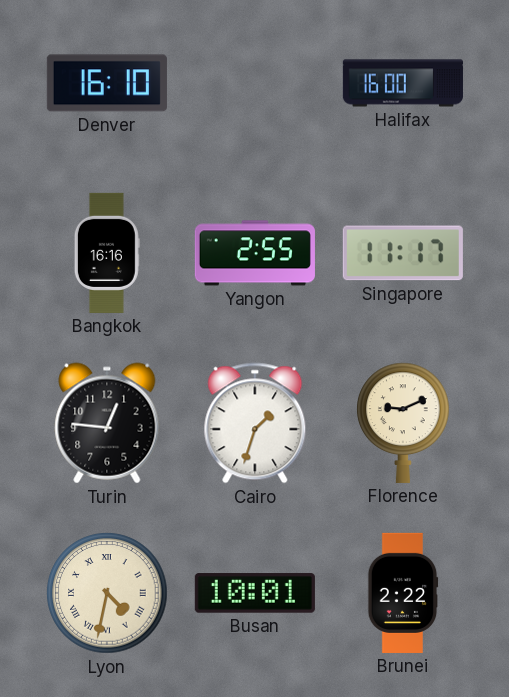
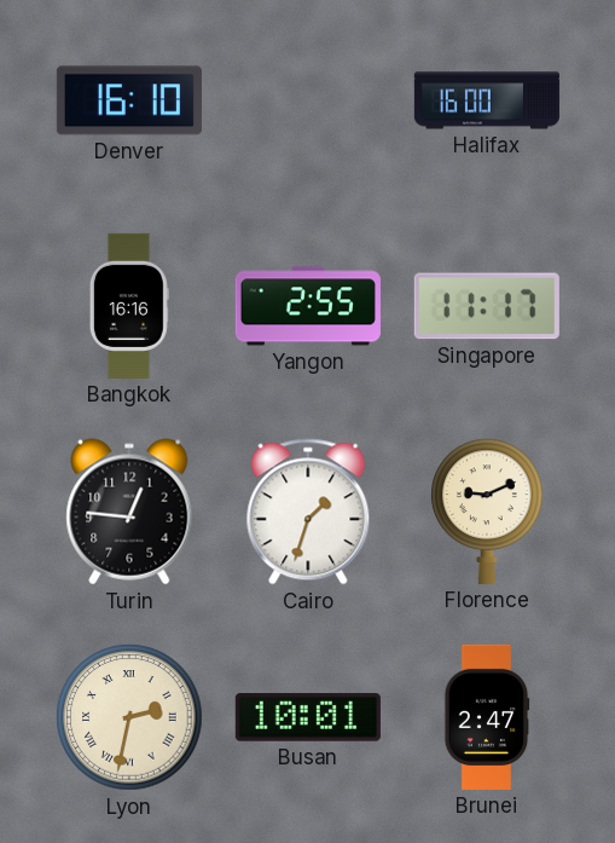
Lyon: 4:32 -> 2:32 (129, 717)
Brunei: 2:22 -> 2:47 (487, 717)
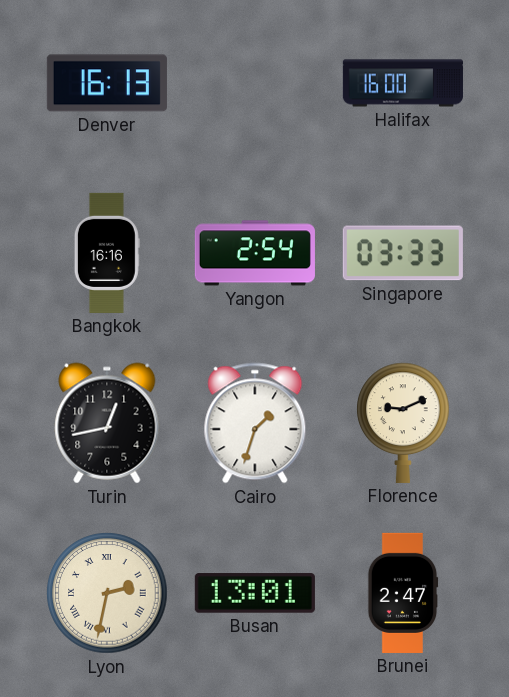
Denver: 16:10 -> 16:13 (107, 83)
Yangon: 2:55 -> 2:54 (255, 253)
Singapore: 11:17 -> 03:33 (403, 253)
Turin: 12:46 -> 12:43 (107, 423)
Busan: 10:01 -> 13:01 (255, 593)
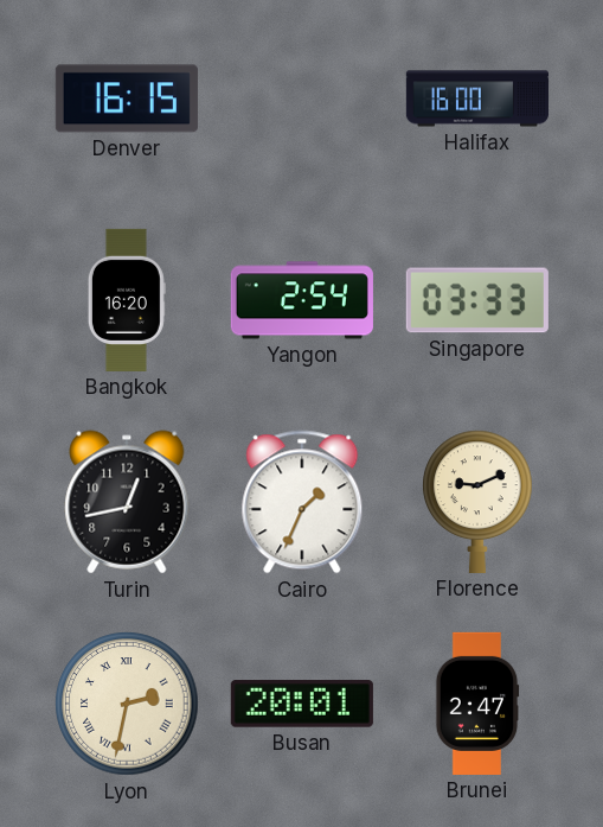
Denver: 16:13 -> 16:15 (127, 98)
Bangkok: 16:16 -> 16:20 (127, 300)
Cairo: 1:33 -> 1:34 (302, 502)
Busan: 13:01 -> 20:01 (302, 704)
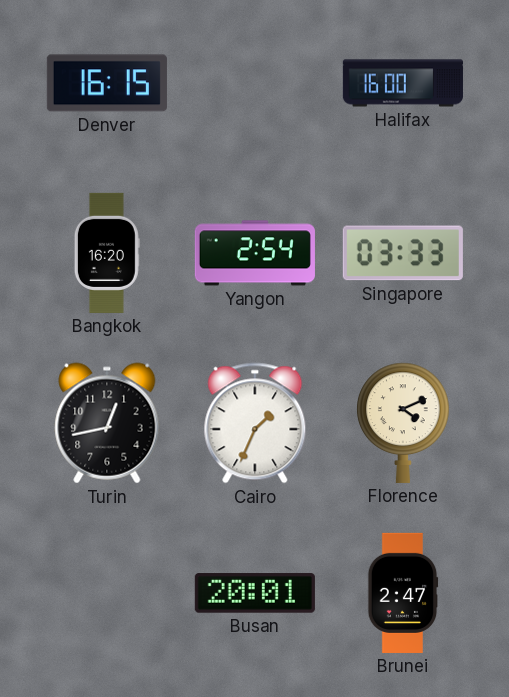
Florence: 9:11 -> 4:11 (403, 423)
Lyon: 2:32 -> none (127, 704)
